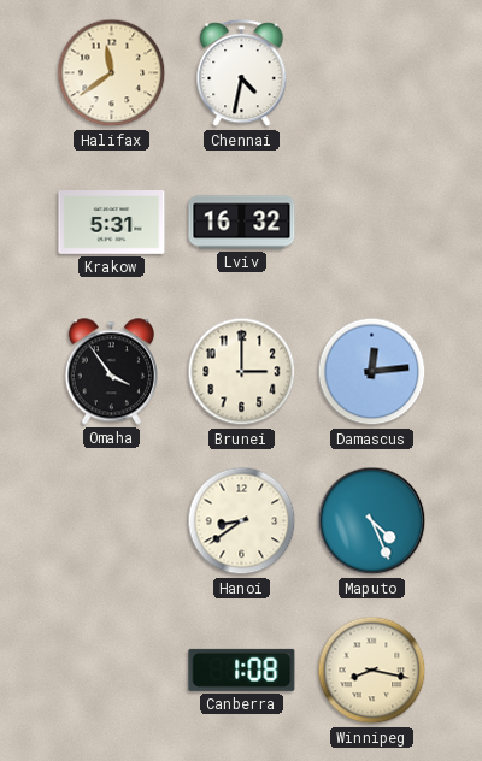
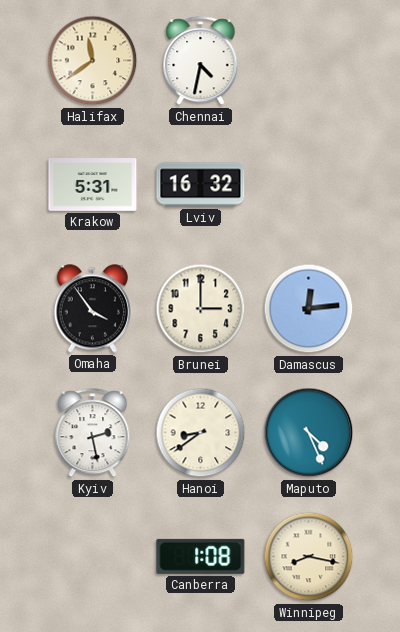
Kyiv: none -> 2:28 (93, 433)
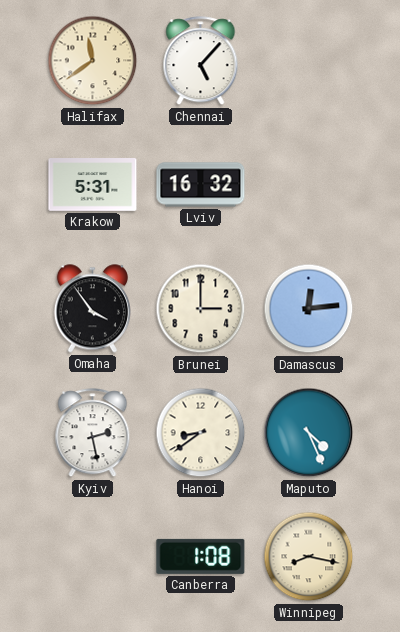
Chennai: 4:32 -> 5:07 (201, 61)
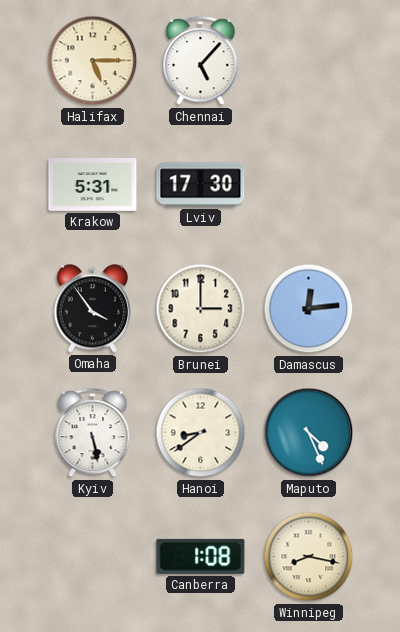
Halifax: 11:39 -> 5:15 (93, 61)
Lviv: 16:32 -> 17:30 (201, 185)
Kyiv: 2:28 -> 5:28 (93, 433)
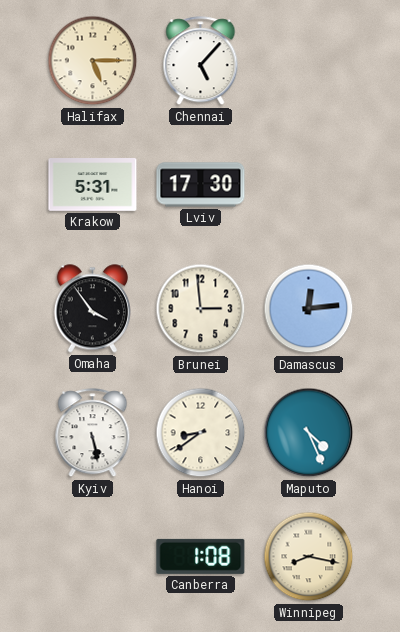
Brunei: 3:00 -> 2:59 (201, 309)
